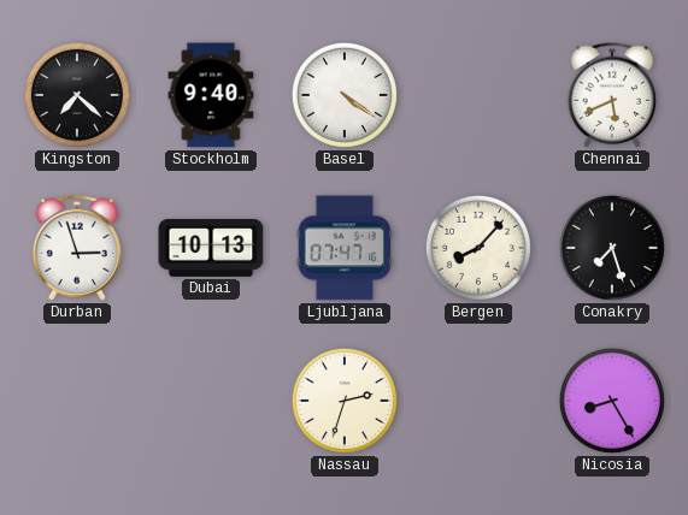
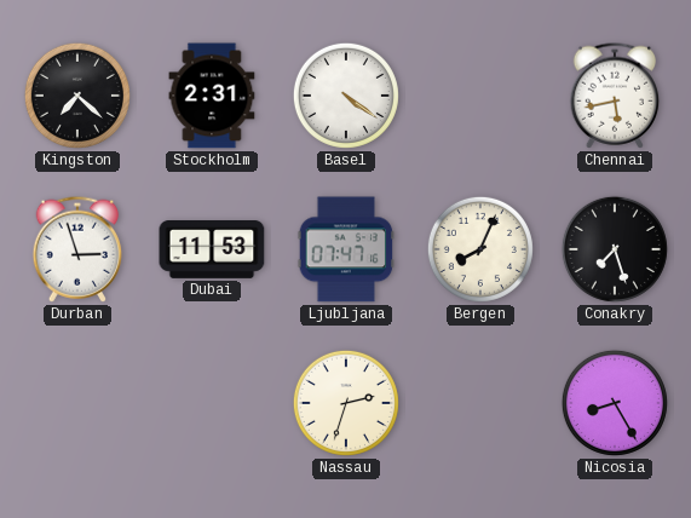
Stockholm: 9:40 -> 2:31 (212, 96)
Chennai: 5:41 -> 5:43 (615, 96)
Dubai: 10:13 -> 11:53 (212, 251)
Bergen: 8:07 -> 8:04 (480, 249)
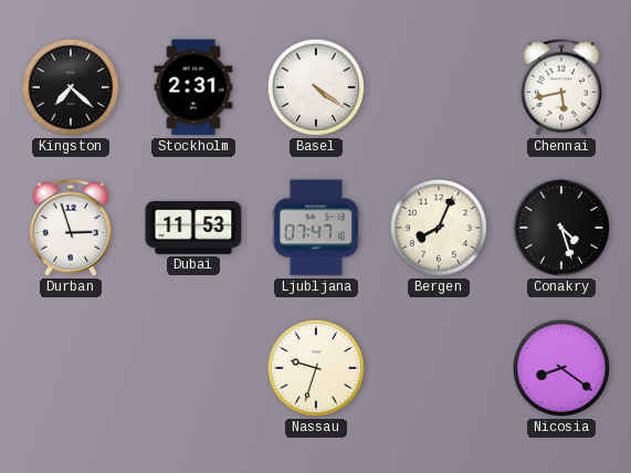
Conakry: 7:27 -> 4:27 (561, 228)
Nassau: 2:33 -> 9:33 (316, 368)
Nicosia: 8:25 -> 8:21 (561, 368)
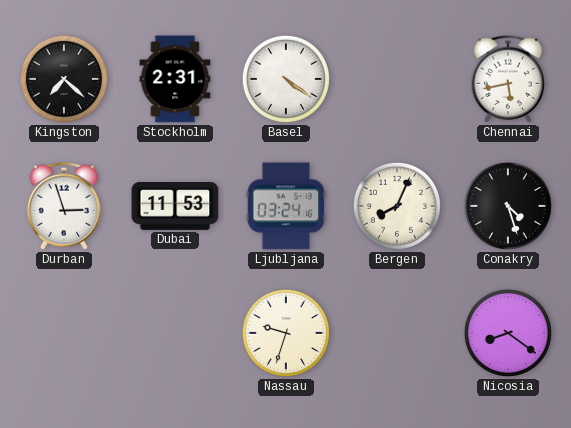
Ljubljana: 07:47 -> 03:24 (286, 206)
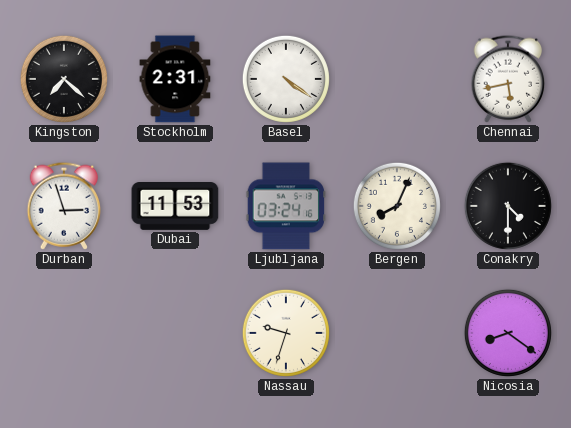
Conakry: 4:27 -> 4:30 (508, 206)
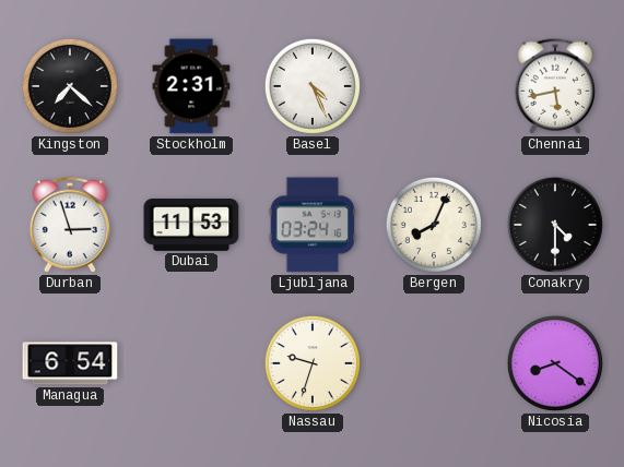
Basel: 4:21 -> 4:26 (313, 86)
Managua: none -> 6:54 (70, 363)
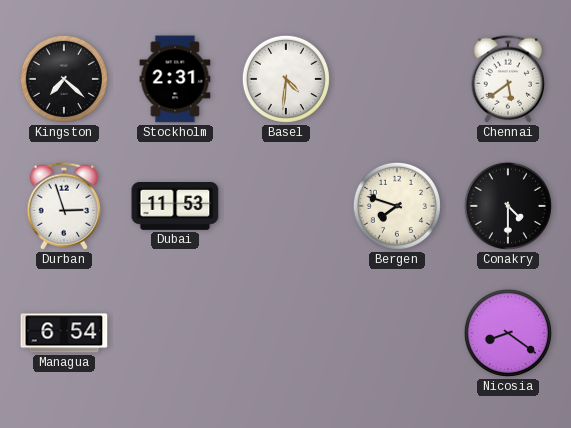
Basel: 4:26 -> 4:31 (286, 79)
Chennai: 5:43 -> 5:39 (508, 79)
Ljubljana: 03:24 -> none (313, 225)
Bergen: 8:04 -> 7:48 (397, 206)
Nassau: 9:33 -> none (313, 363)
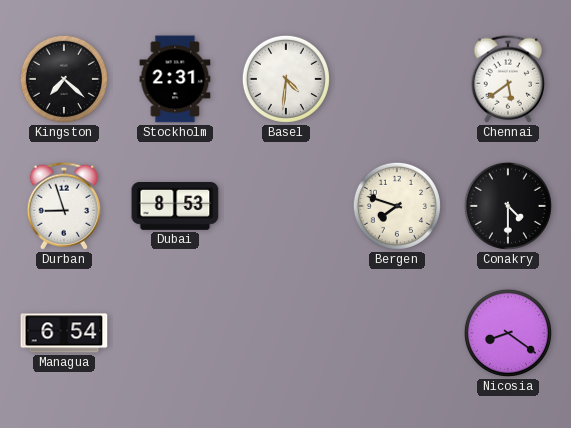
Durban: 2:57 -> 8:57 (64, 206)
Dubai: 11:53 -> 8:53 (175, 207)
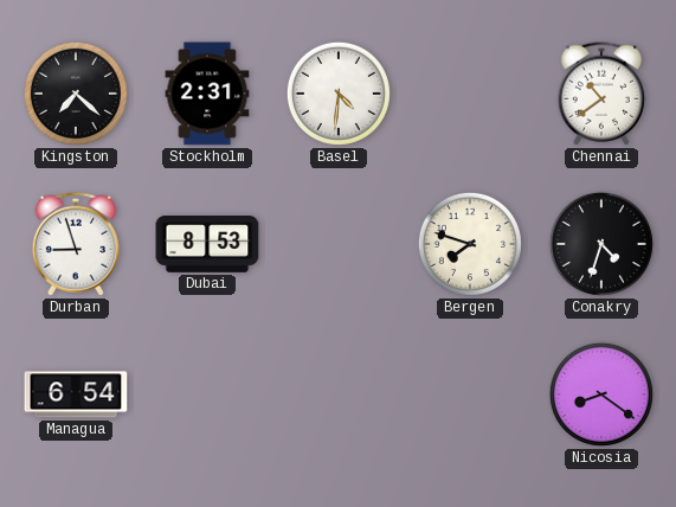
Chennai: 5:39 -> 10:39 (601, 94)
Conakry: 4:30 -> 4:33 (601, 244)
